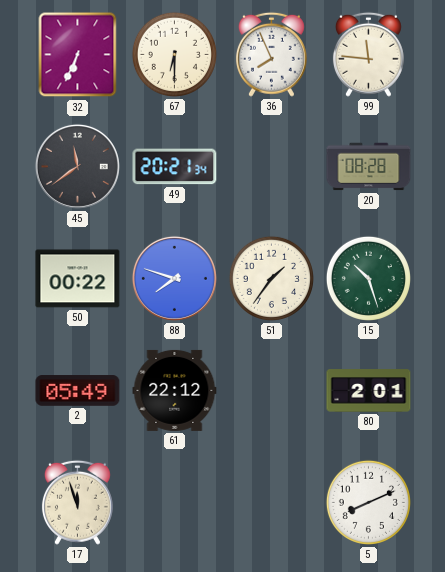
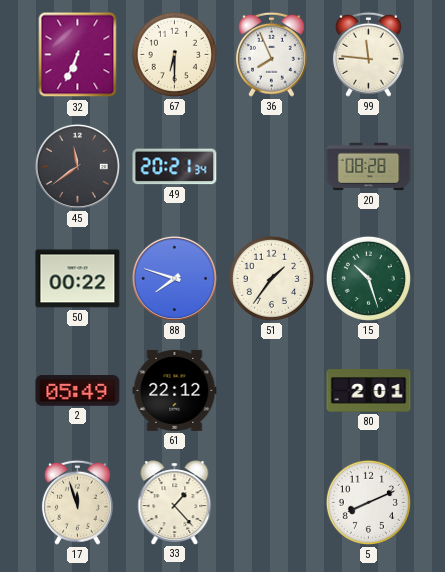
33: none -> 1:23 (175, 502)
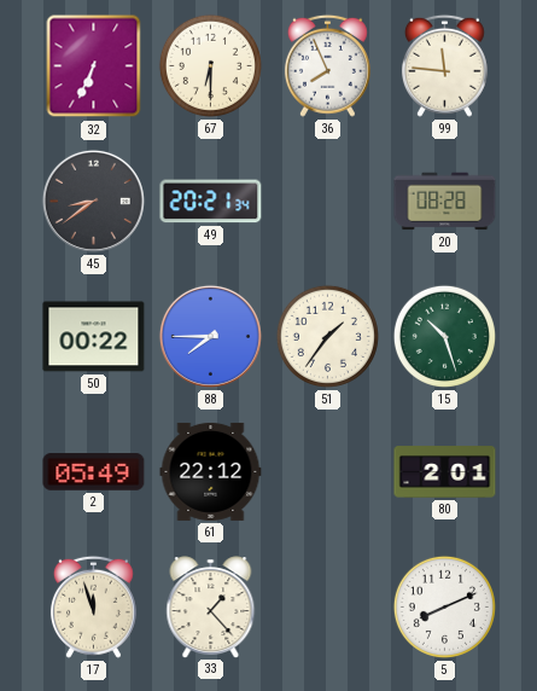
45: 11:39 -> 8:39 (93, 201)
88: 7:48 -> 7:45 (210, 336)
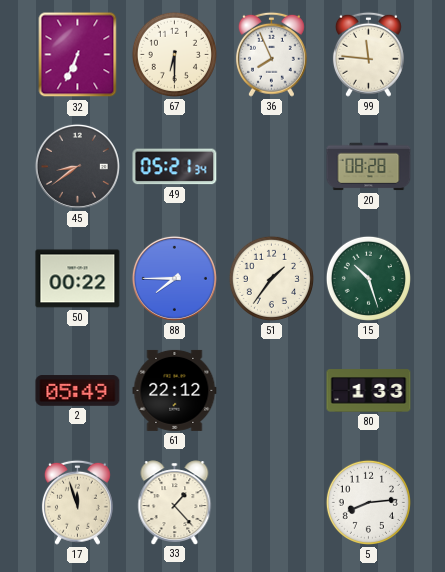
49: 20:21 -> 05:21 (175, 167)
80: 2:01 -> 1:33 (369, 391)
5: 8:11 -> 8:14 (368, 502)
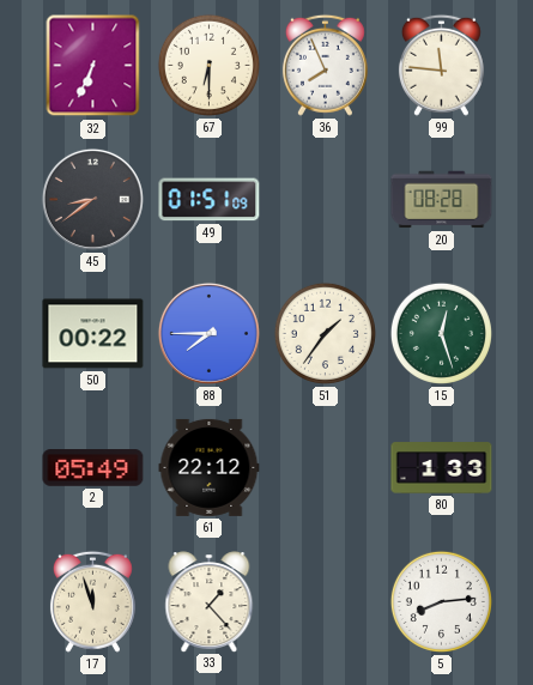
49: 05:21 -> 01:51 (210, 200)
15: 10:27 -> 12:27 (441, 333)
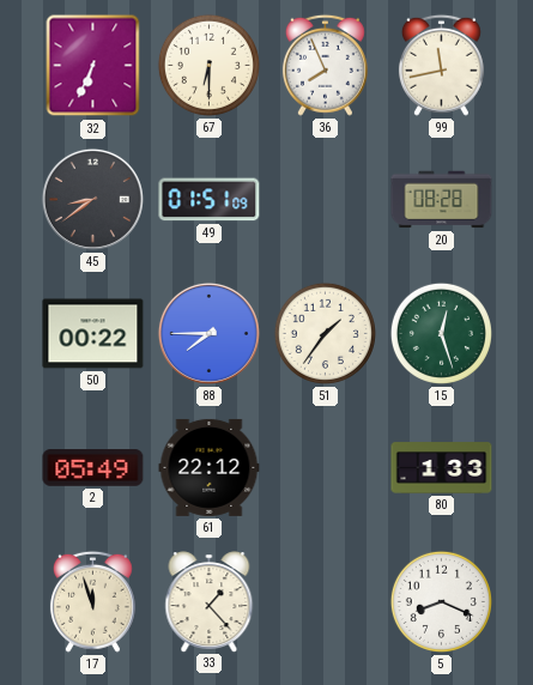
99: 11:46 -> 11:43 (441, 65)
5: 8:14 -> 8:19 (441, 601)
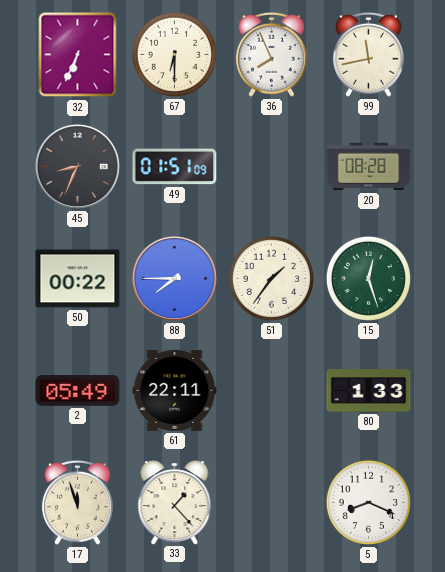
45: 8:39 -> 8:34 (77, 166)
61: 22:12 -> 22:11 (175, 390)
